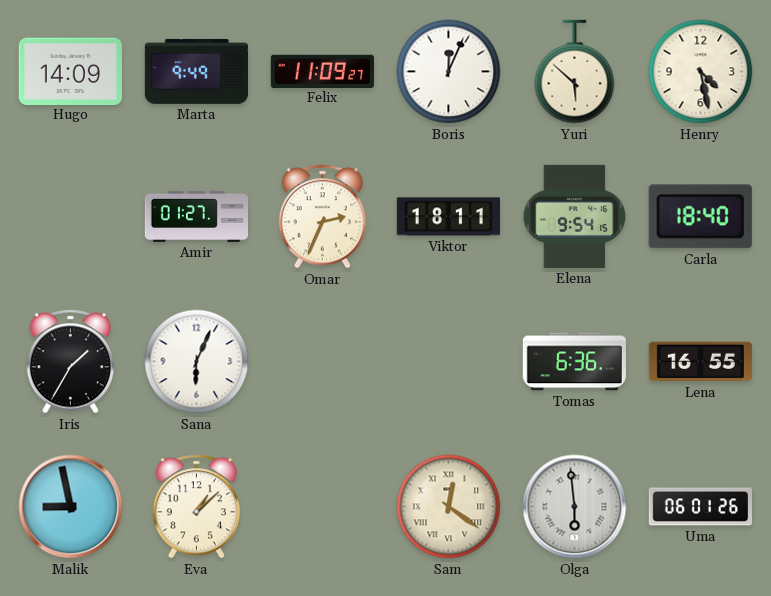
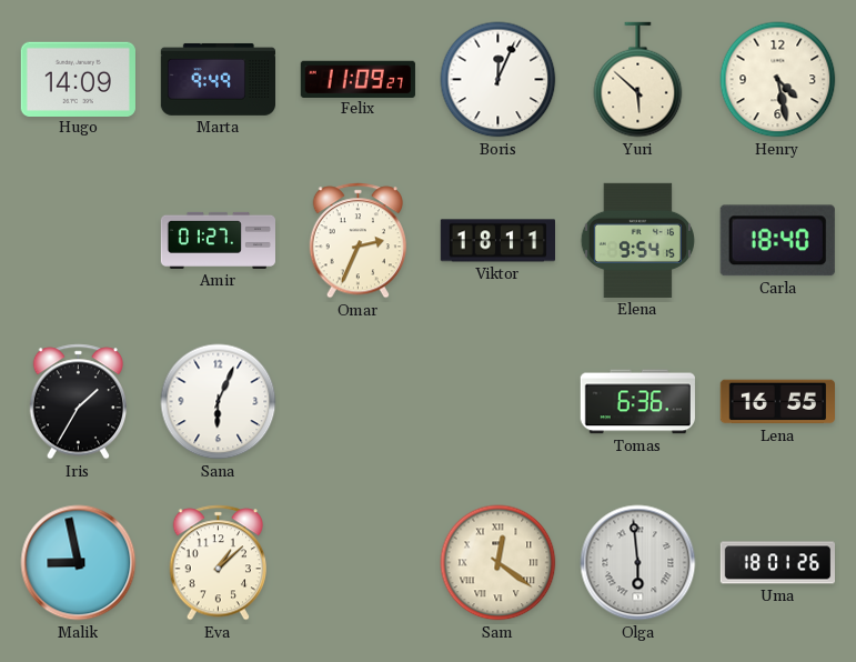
Uma: 06:01 -> 18:01 (777, 563)
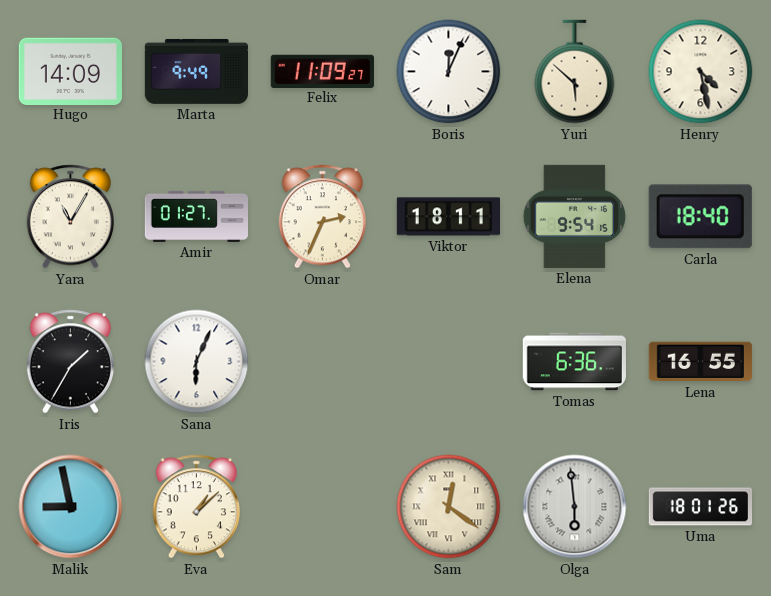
Yara: none -> 11:05 (70, 217)
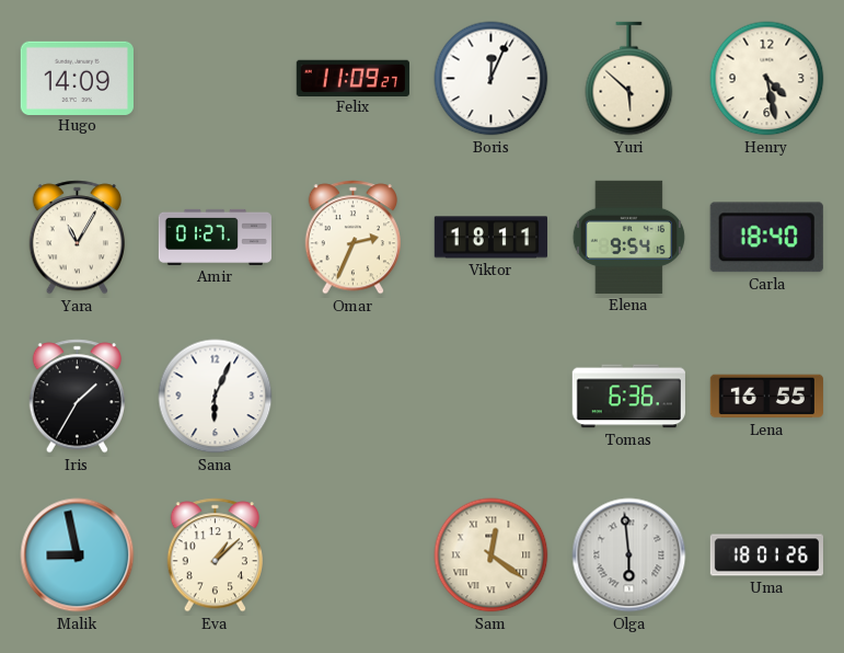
Marta: 9:49 -> none (196, 71)
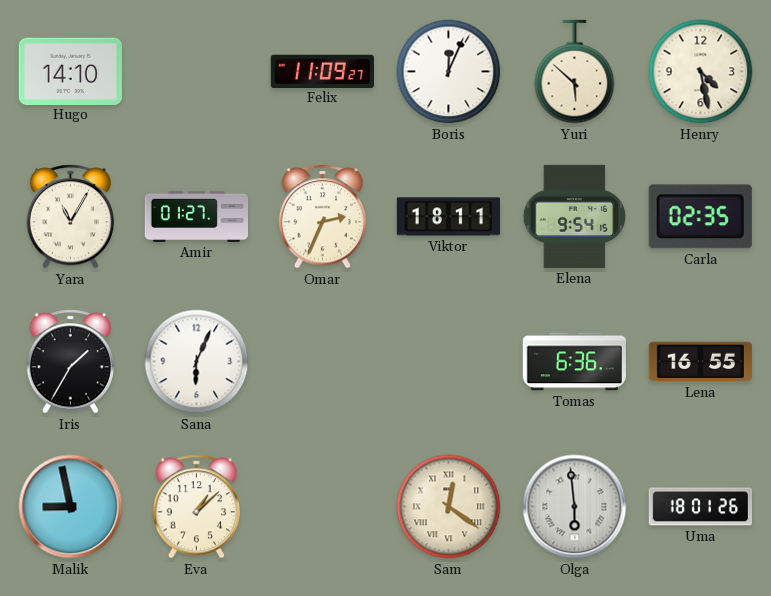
Hugo: 14:09 -> 14:10 (70, 71)
Carla: 18:40 -> 02:35 (700, 217)
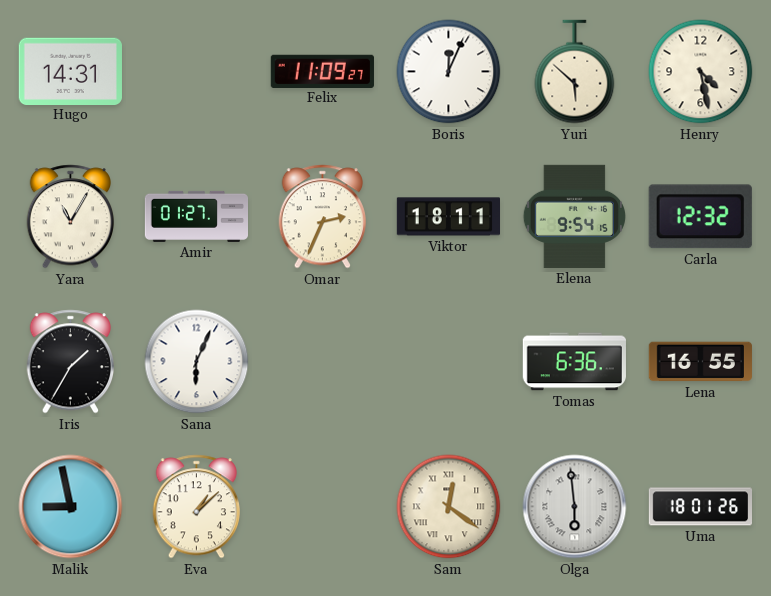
Hugo: 14:10 -> 14:31 (70, 71)
Carla: 02:35 -> 12:32 (700, 217)
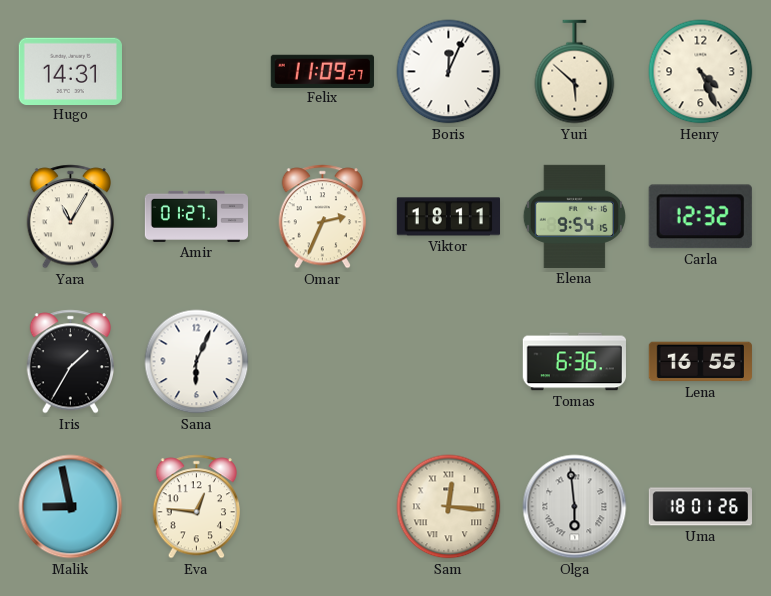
Henry: 4:28 -> 4:26 (701, 72)
Eva: 1:08 -> 12:46 (196, 507)
Sam: 12:21 -> 12:16 (449, 507)
